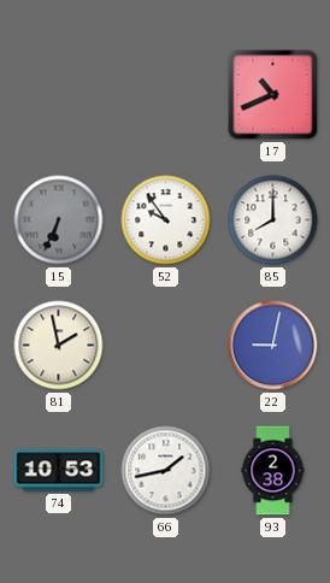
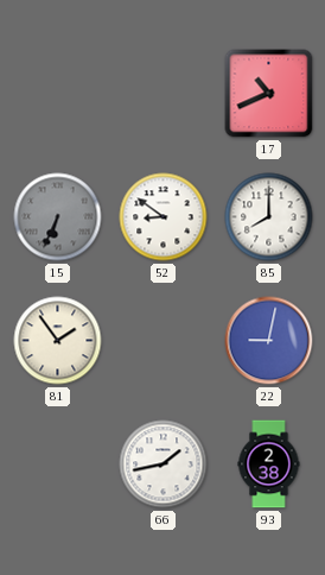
52: 9:54 -> 8:51 (164, 217)
81: 1:58 -> 1:54 (58, 341)
74: 10:53 -> none (59, 471)
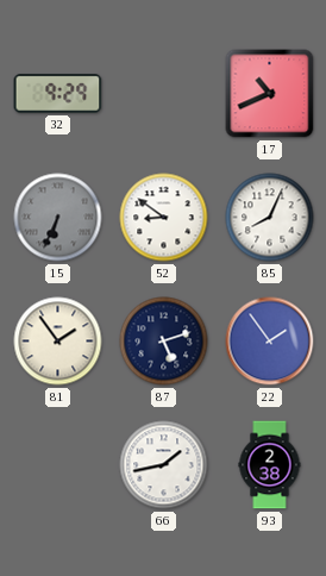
32: none -> 9:29 (58, 94)
85: 8:00 -> 8:04 (270, 218)
87: none -> 5:12 (164, 342)
22: 9:02 -> 1:54 (270, 342)
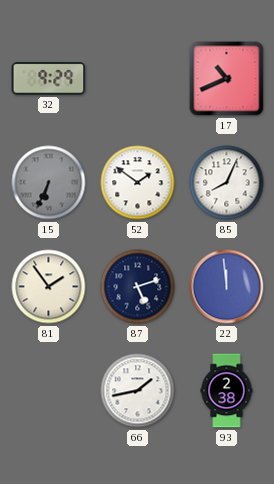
52: 8:51 -> 1:51 (138, 183)
22: 1:54 -> 11:59 (227, 287)
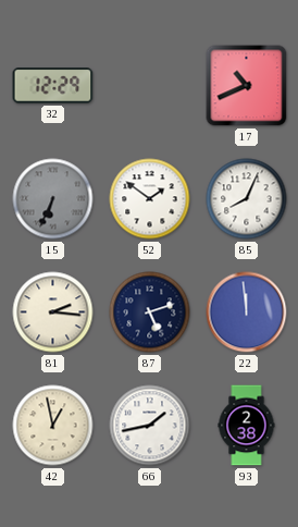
32: 9:29 -> 12:29 (53, 86)
81: 1:54 -> 2:16 (53, 312)
42: none -> 12:58 (53, 426)
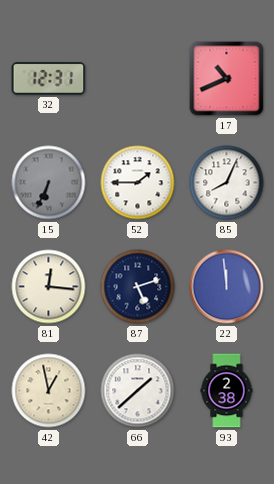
32: 12:29 -> 12:31 (49, 79)
52: 1:51 -> 1:45 (138, 183)
81: 2:16 -> 12:16 (49, 287)
66: 1:43 -> 1:38 (138, 391)
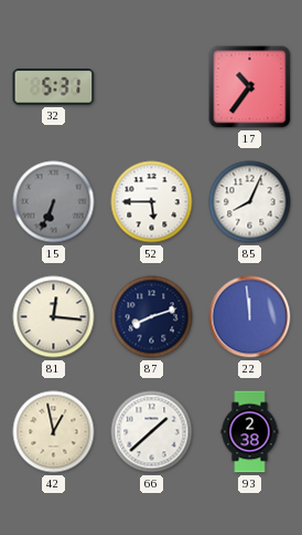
32: 12:31 -> 5:31 (54, 87)
17: 10:41 -> 10:36 (250, 87)
52: 1:45 -> 5:45 (152, 202)
87: 5:12 -> 8:12 (152, 317)
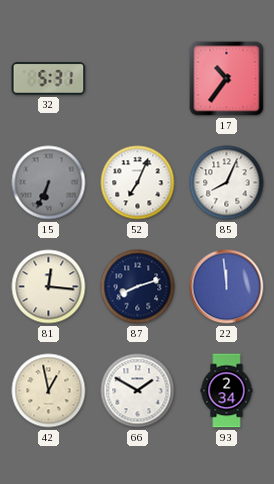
52: 5:45 -> 7:04 (138, 183)
66: 1:38 -> 1:50 (138, 391)
93: 2:38 -> 2:34 (227, 391)
